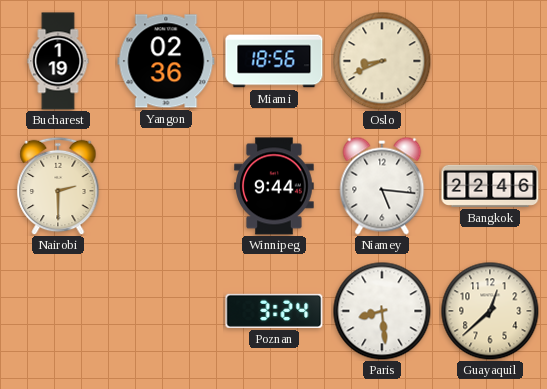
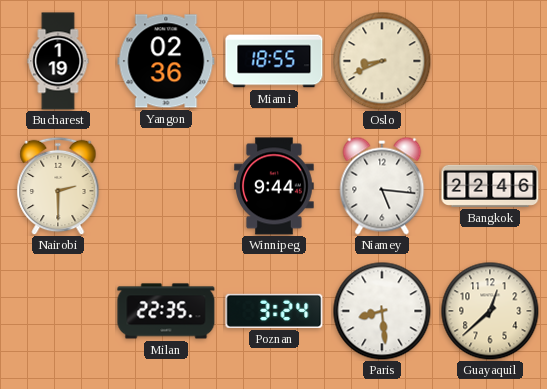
Miami: 18:56 -> 18:55 (274, 61)
Milan: none -> 22:35 (166, 311)
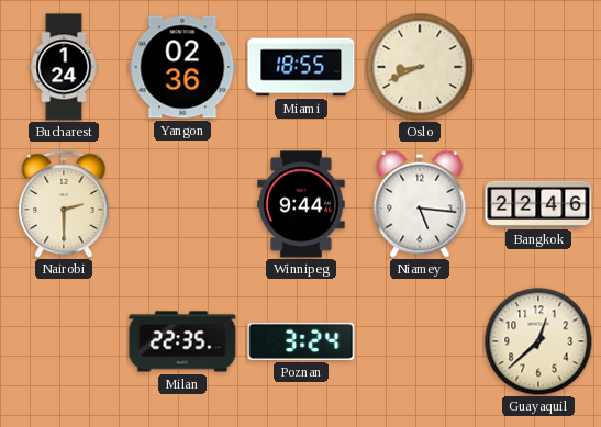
Bucharest: 1:19 -> 1:24 (64, 67)
Paris: 8:29 -> none (382, 311)
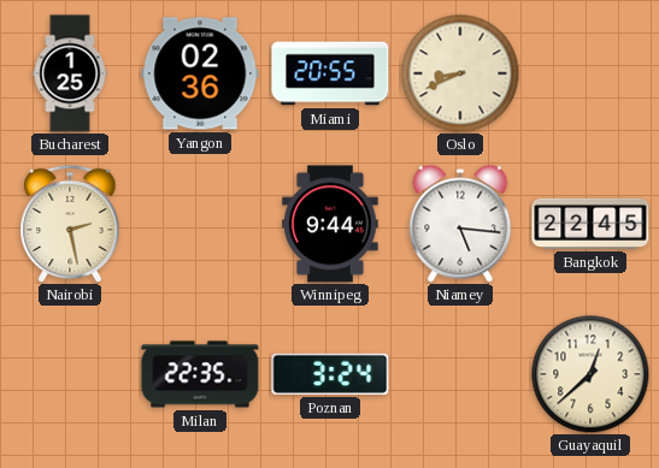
Bucharest: 1:24 -> 1:25 (70, 73)
Miami: 18:55 -> 20:55 (330, 73)
Nairobi: 2:30 -> 2:28 (70, 224)
Bangkok: 22:46 -> 22:45 (590, 224)
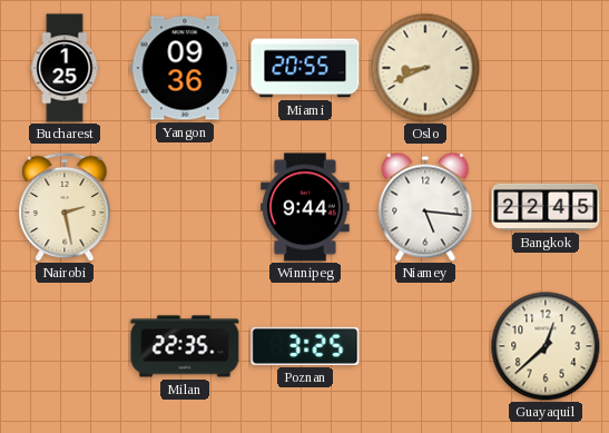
Yangon: 02:36 -> 09:36 (185, 68)
Poznan: 3:24 -> 3:25 (305, 346)
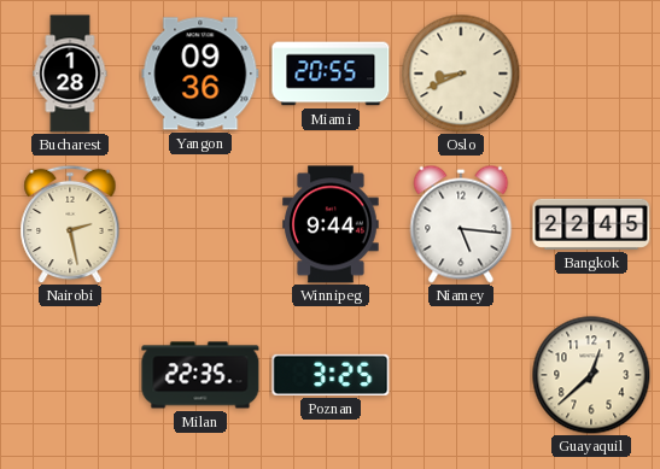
Bucharest: 1:25 -> 1:28 (70, 74)
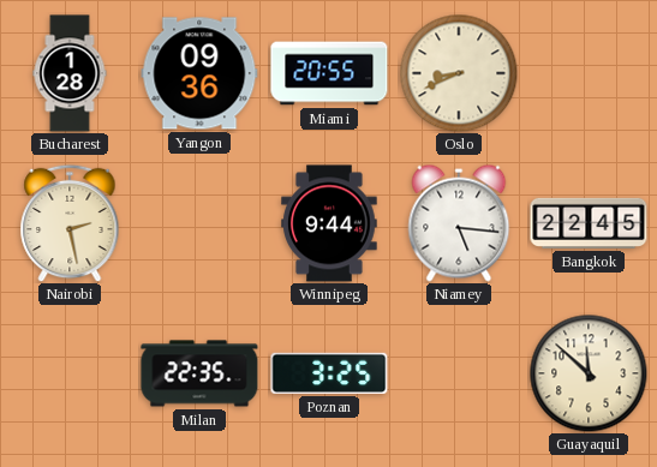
Guayaquil: 12:38 -> 11:52 (589, 373)
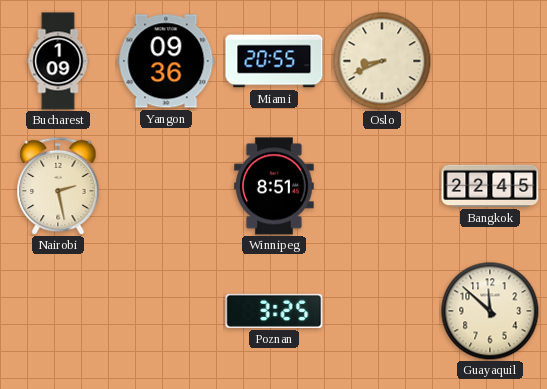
Bucharest: 1:28 -> 1:09 (58, 61)
Winnipeg: 9:44 -> 8:51 (274, 186)
Niamey: 5:16 -> none (459, 223)
Milan: 22:35 -> none (199, 373)
